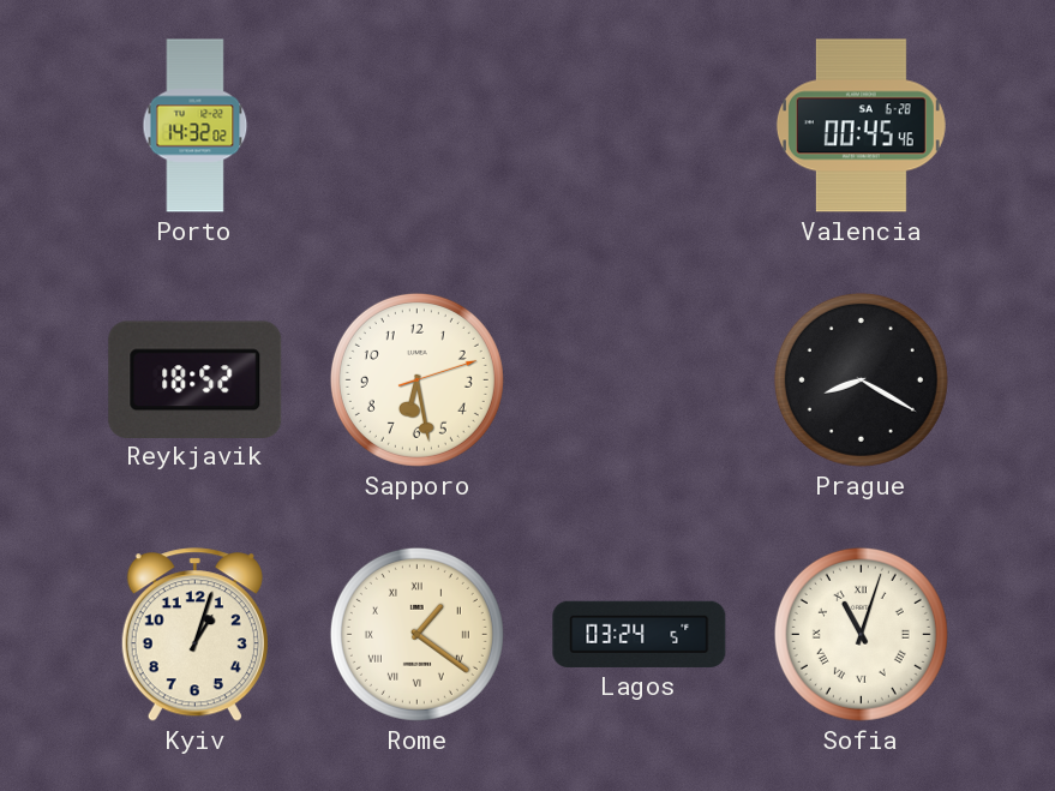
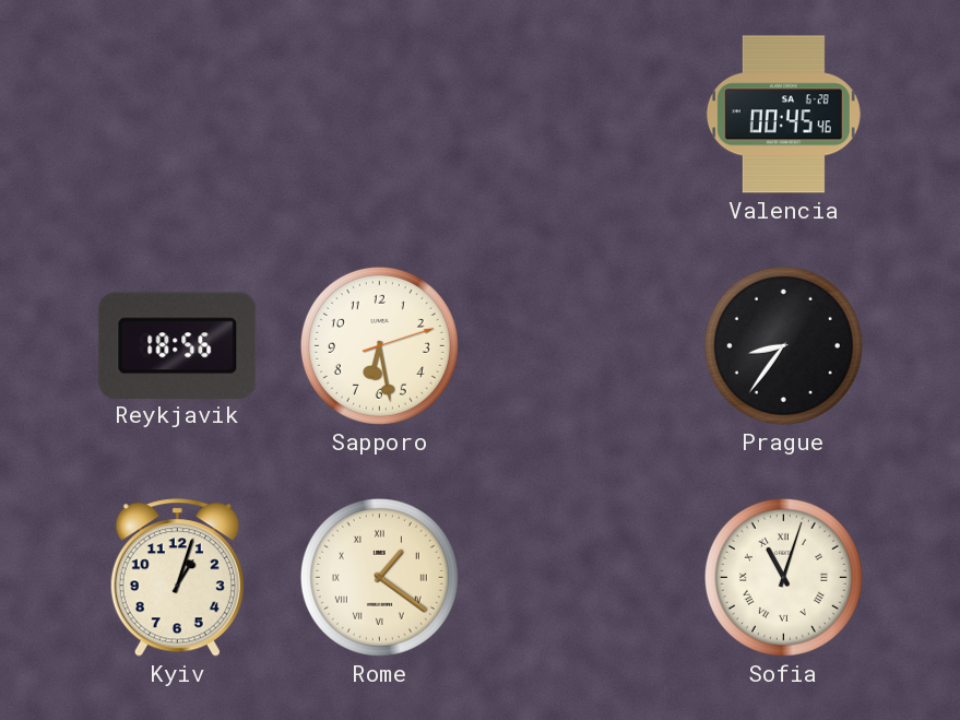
Porto: 14:32 -> none (196, 126)
Reykjavik: 18:52 -> 18:56 (178, 345)
Prague: 8:20 -> 8:36 (783, 345)
Lagos: 03:24 -> none (640, 634)
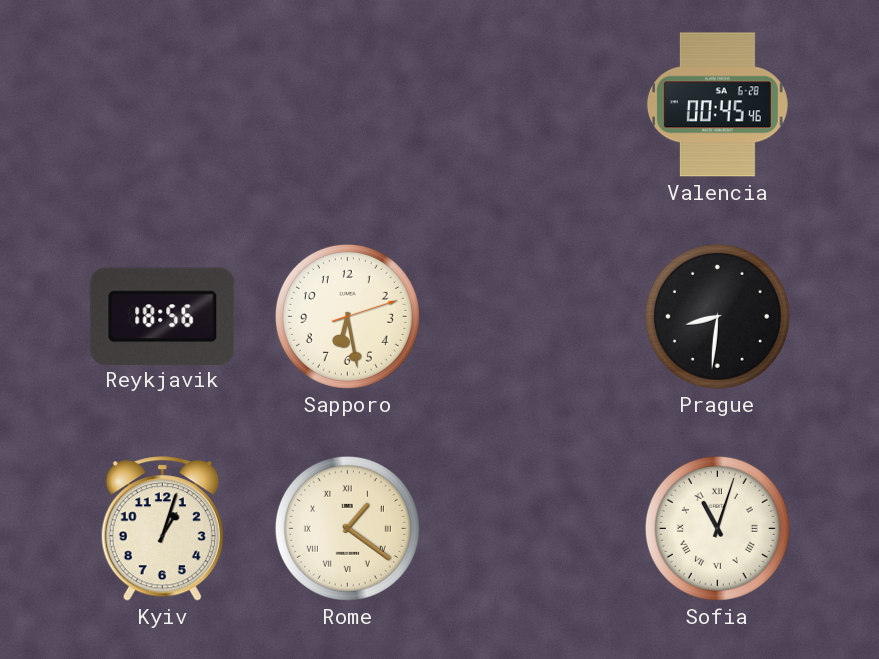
Prague: 8:36 -> 8:31 (717, 316)
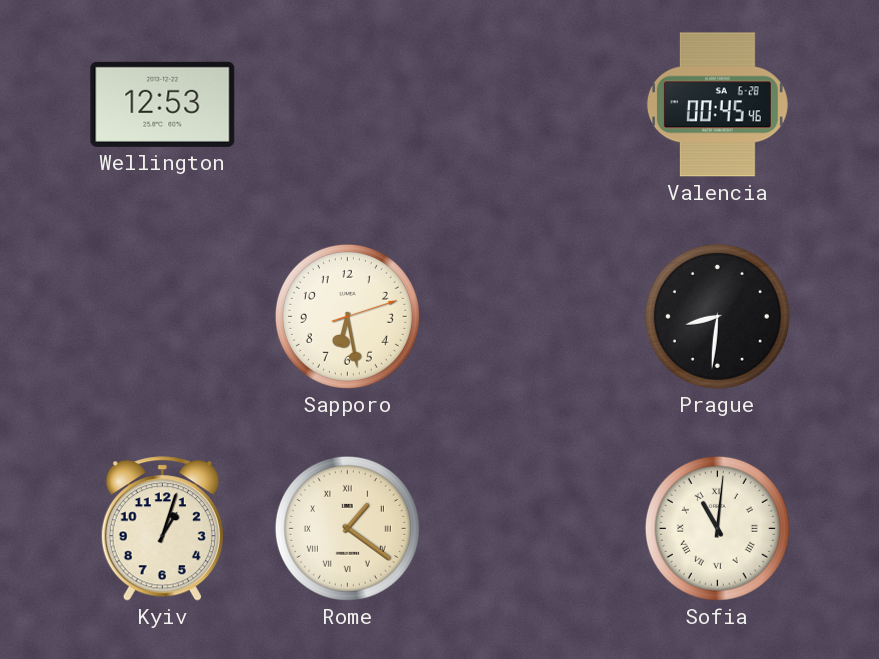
Wellington: none -> 12:53 (163, 104)
Reykjavik: 18:56 -> none (163, 316)
Sofia: 11:03 -> 11:01 (717, 528)
